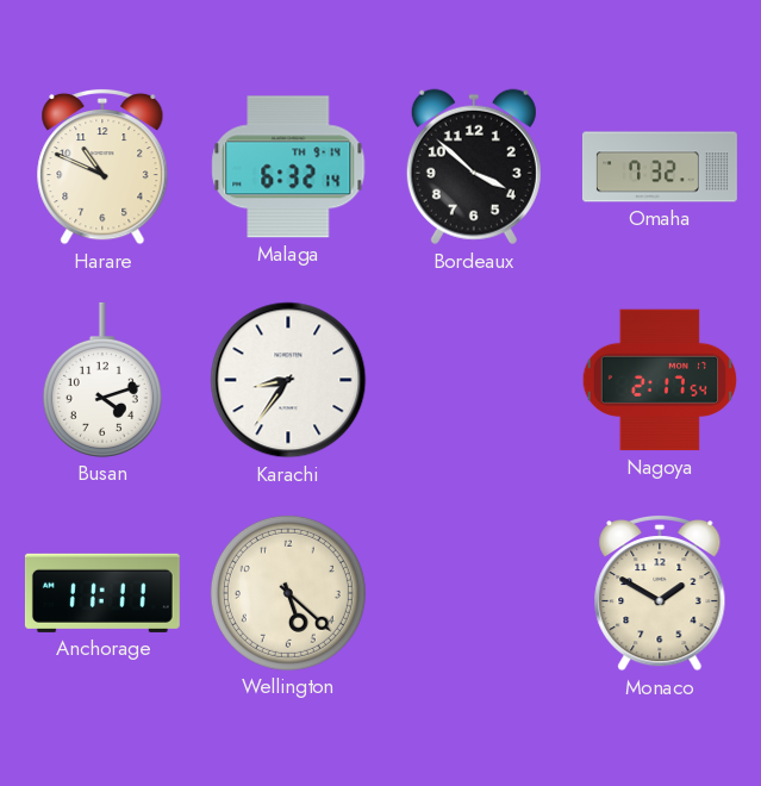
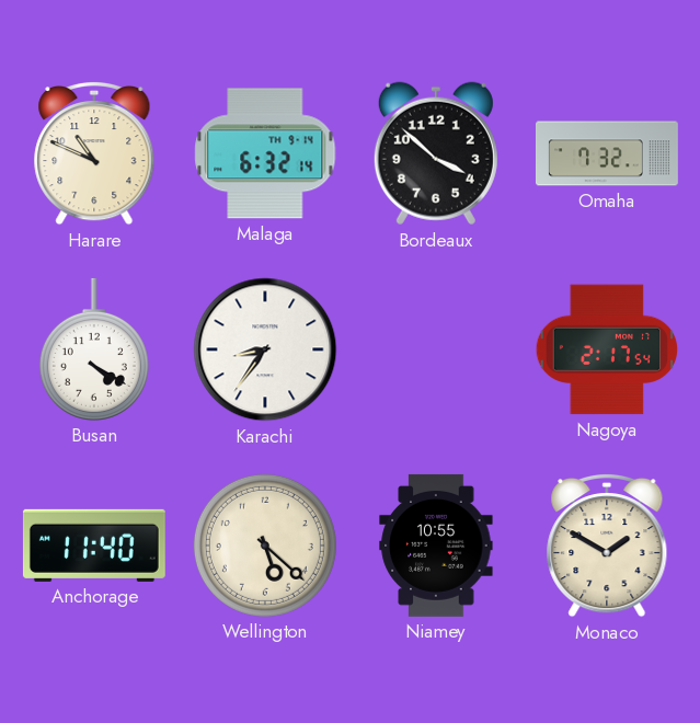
Busan: 4:12 -> 4:20 (94, 349)
Anchorage: 11:11 -> 11:40 (94, 546)
Niamey: none -> 10:55 (436, 546)
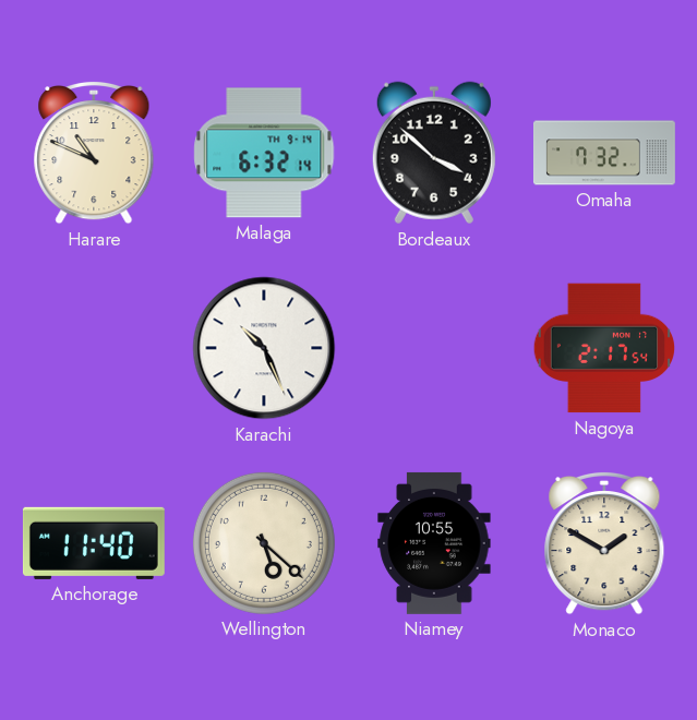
Busan: 4:20 -> none (94, 349)
Karachi: 8:36 -> 10:26 (264, 348)
